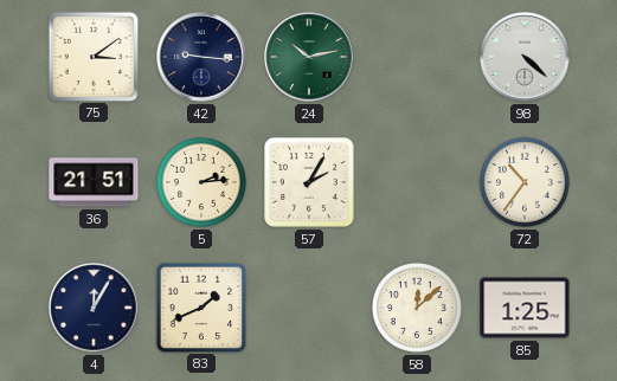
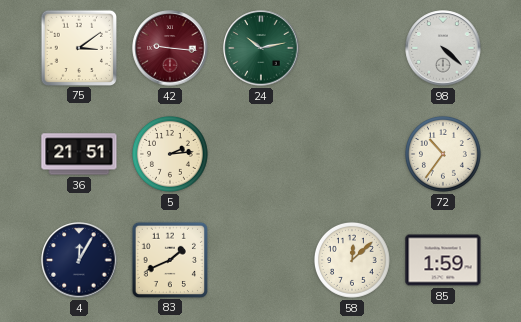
42 dial: navy -> burgundy (170, 48)
57: 2:05 -> none (310, 183)
85: 1:25 -> 1:59 (443, 260)
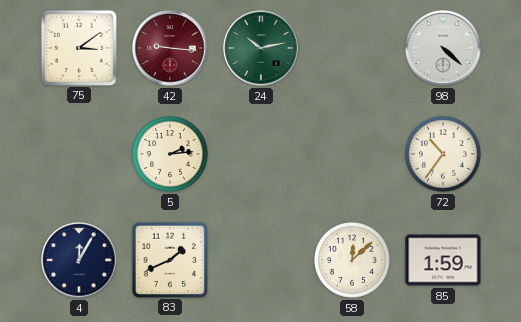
36: 21:51 -> none (79, 154)
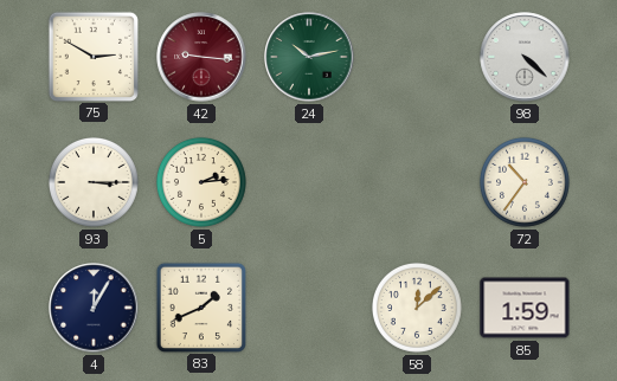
75: 3:09 -> 2:50 (92, 56)
93: none -> 3:15 (94, 182)
